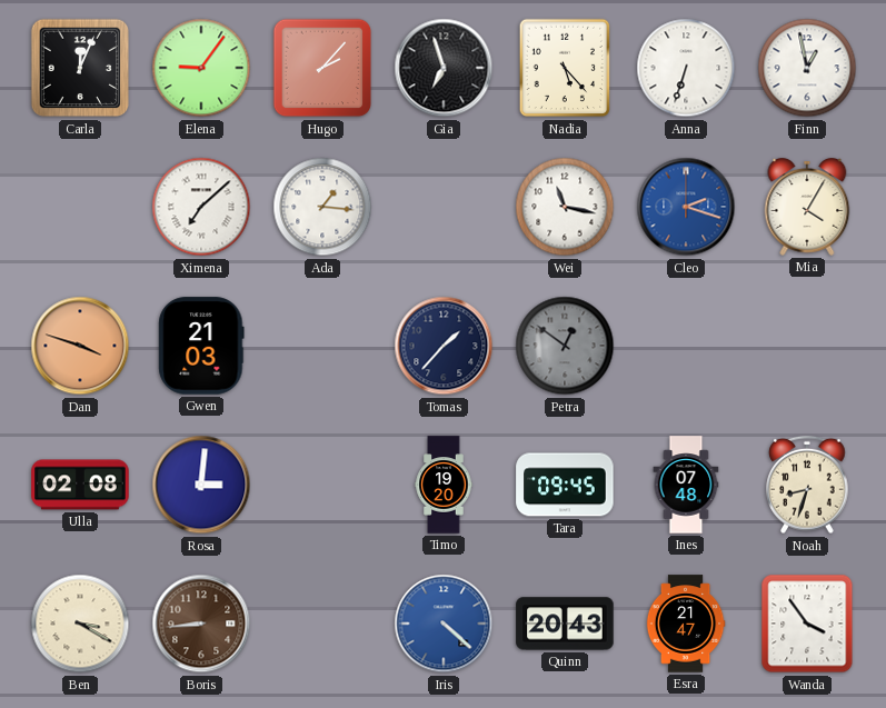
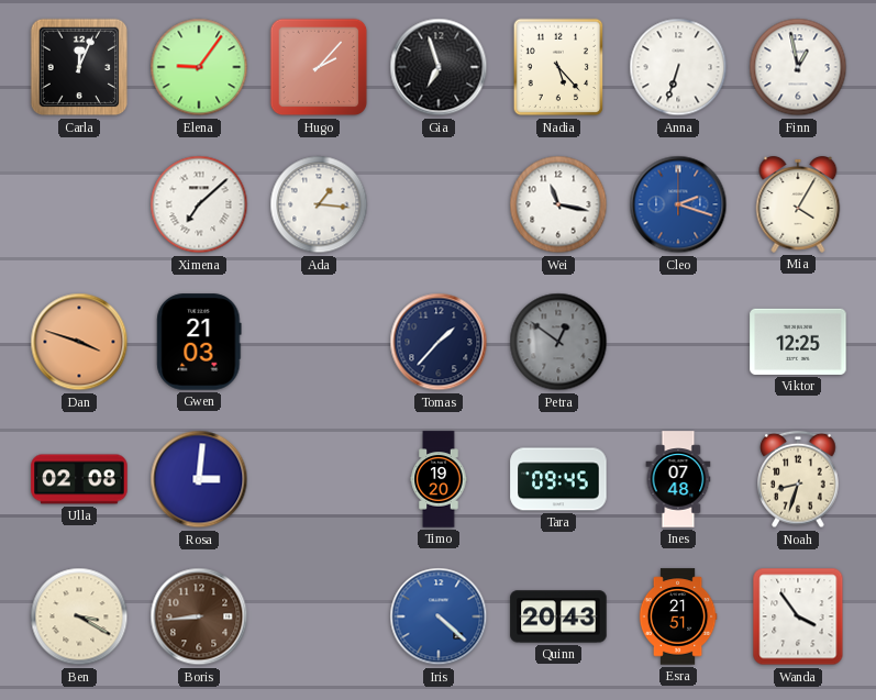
Viktor: none -> 12:25 (798, 342)
Esra: 21:47 -> 21:51 (678, 616)
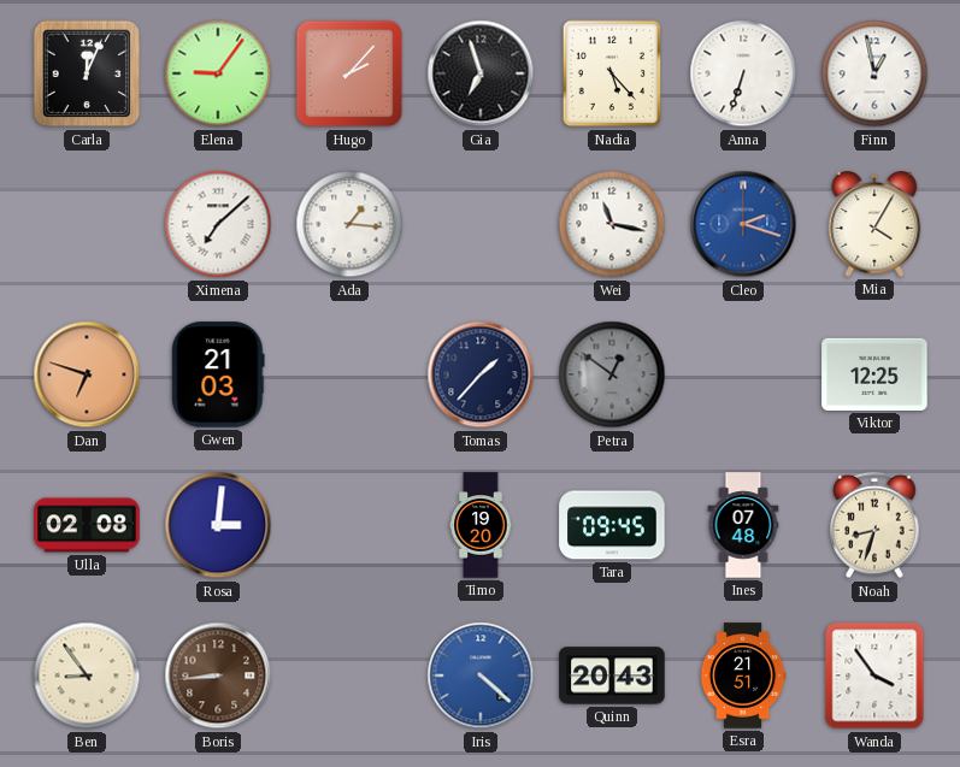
Dan: 3:48 -> 6:48 (87, 374)
Ben: 3:20 -> 8:54 (87, 675)
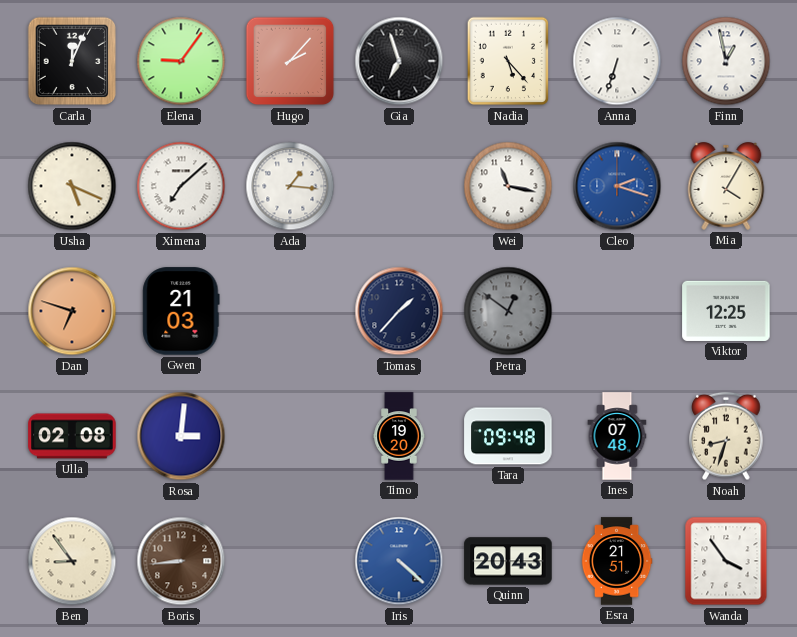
Usha: none -> 5:19 (72, 186)
Tara: 09:45 -> 09:48 (508, 436)
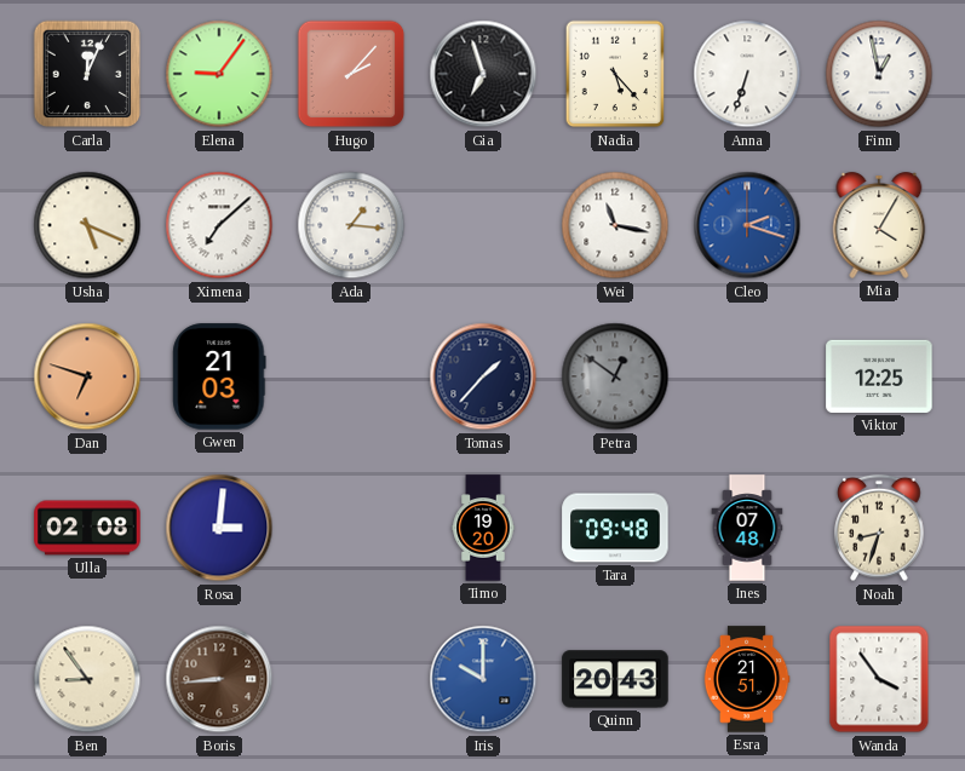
Iris: 4:22 -> 10:00 (483, 679)
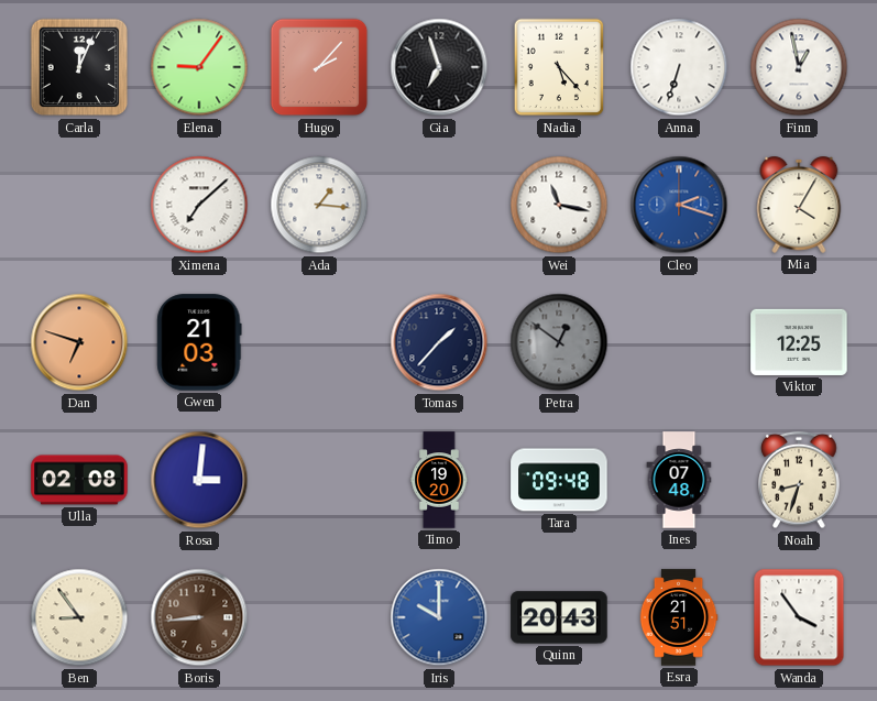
Usha: 5:19 -> none (87, 225)
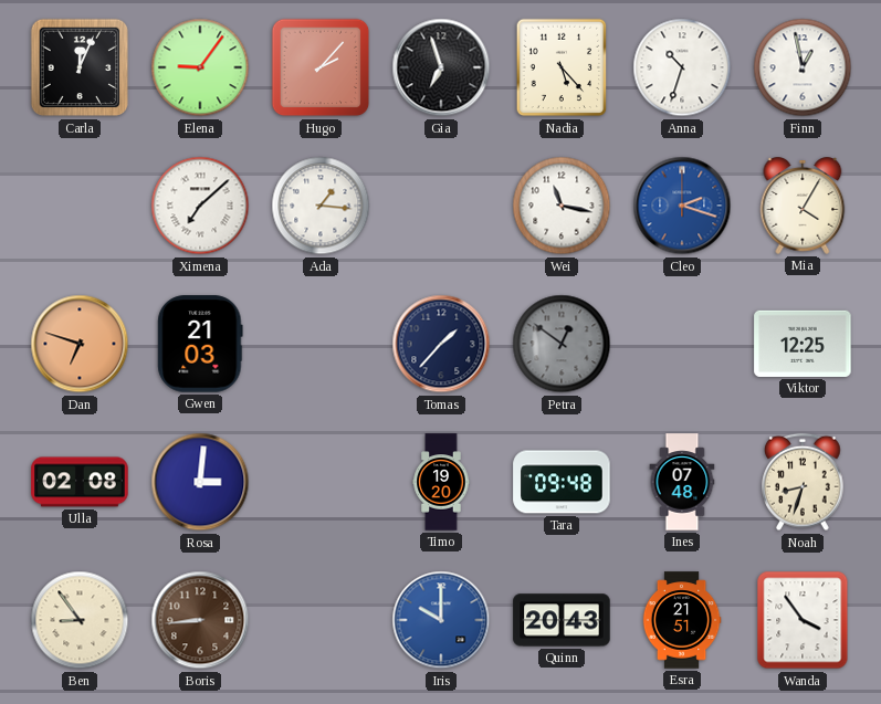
Anna: 6:33 -> 10:33 (682, 67)
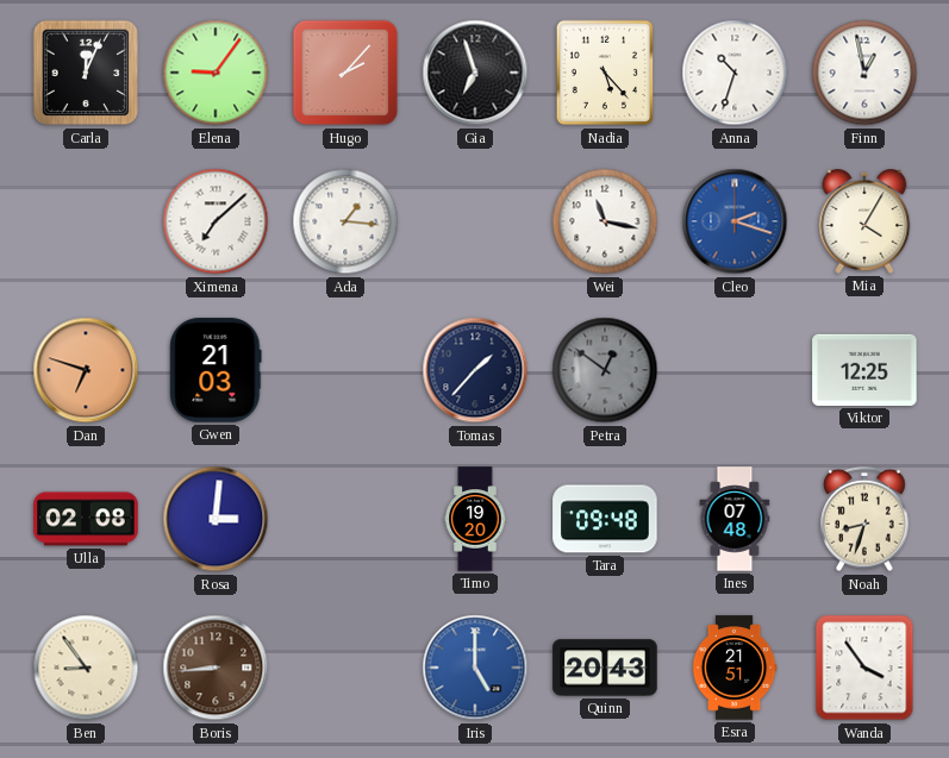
Iris: 10:00 -> 5:00 (475, 668)
